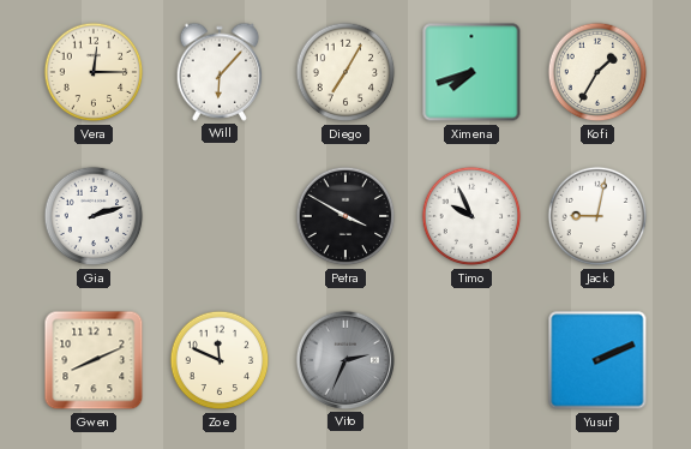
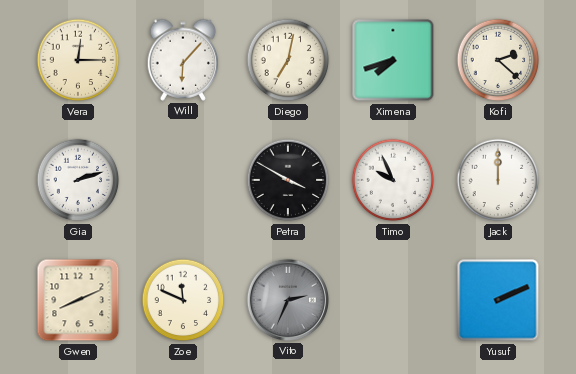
Diego: 7:05 -> 7:02 (288, 60)
Kofi: 1:35 -> 2:22 (498, 60)
Jack: 9:02 -> 12:00 (498, 180)
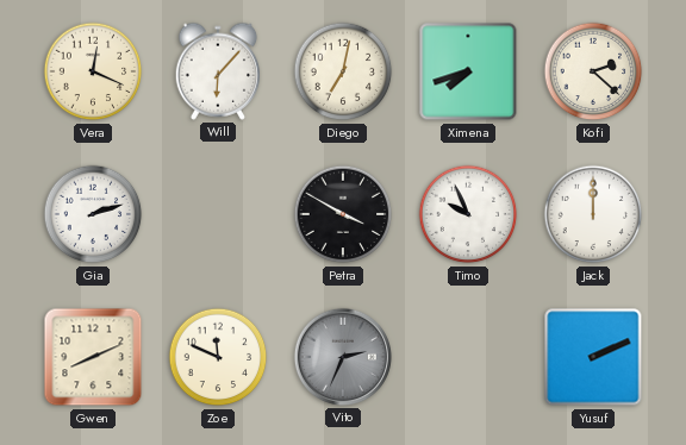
Vera: 12:15 -> 12:19 (93, 71)
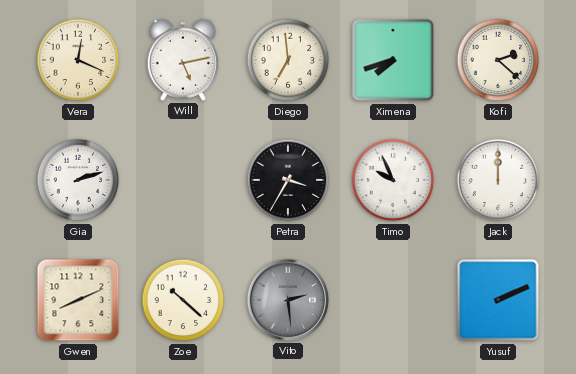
Will: 6:07 -> 5:13 (183, 60)
Diego: 7:02 -> 6:59 (288, 60)
Petra: 3:50 -> 3:35 (288, 180)
Zoe: 11:49 -> 10:22 (183, 300)
Vito: 2:34 -> 2:29 (288, 300)
